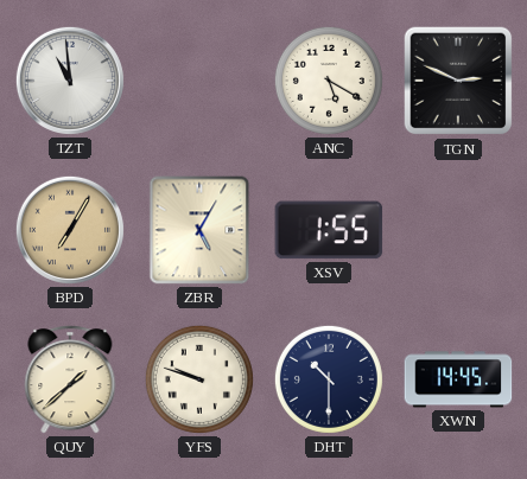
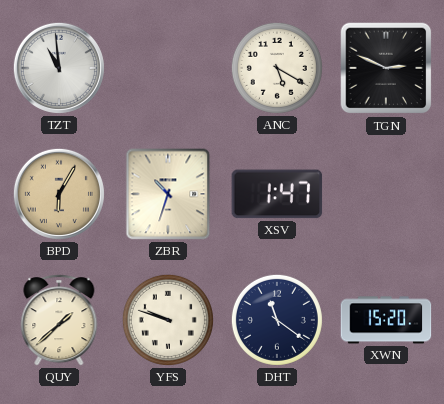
BPD: 7:05 -> 6:05 (59, 194)
ZBR: 5:05 -> 10:33 (168, 194)
XSV: 1:55 -> 1:47 (277, 194)
DHT: 10:30 -> 11:21 (277, 320)
XWN: 14:45 -> 15:20 (386, 320)
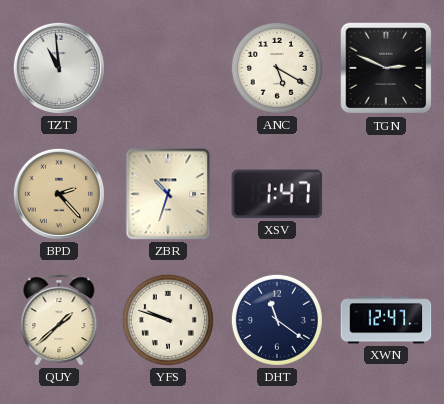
BPD: 6:05 -> 2:23 (59, 194)
XWN: 15:20 -> 12:47 (386, 320)
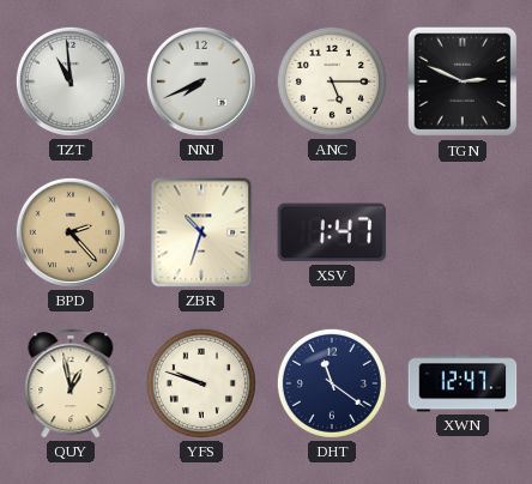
NNJ: none -> 7:41 (201, 81)
ANC: 5:20 -> 5:15 (332, 81)
QUY: 1:38 -> 12:58 (71, 383)
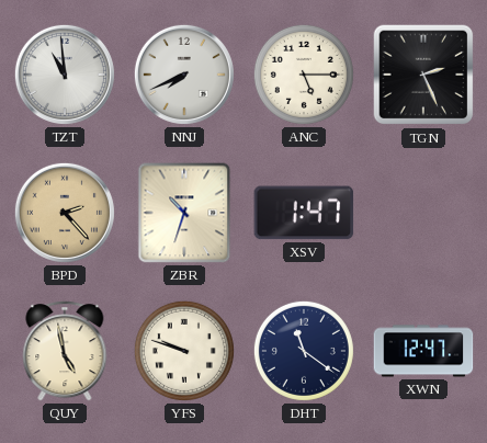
TGN: 2:49 -> 2:26 (423, 75)
QUY: 12:58 -> 4:58 (65, 351)
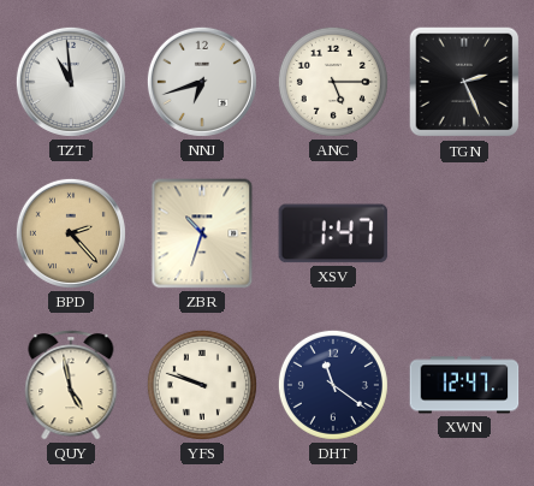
NNJ: 7:41 -> 6:42 (202, 82)
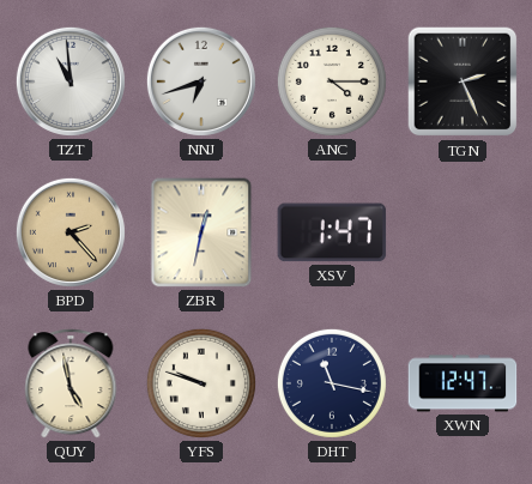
ANC: 5:15 -> 4:15 (332, 81)
ZBR: 10:33 -> 12:32 (201, 232)
DHT: 11:21 -> 11:17 (332, 383)
